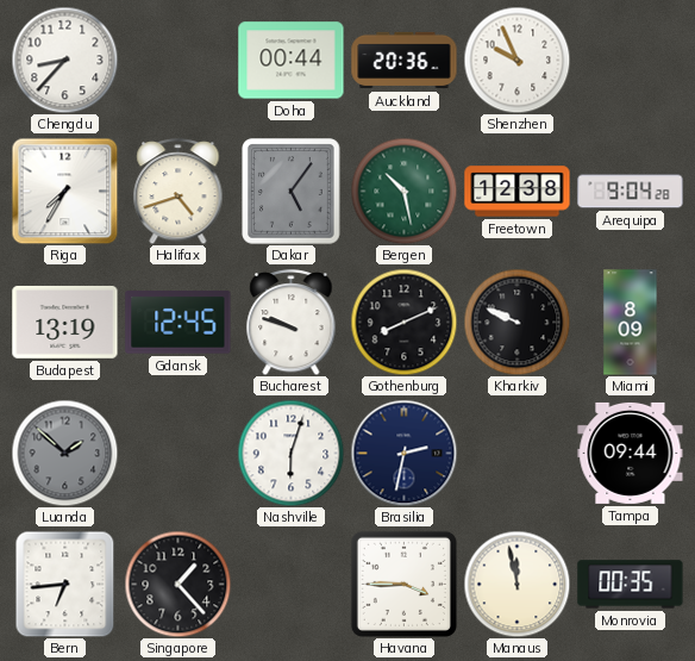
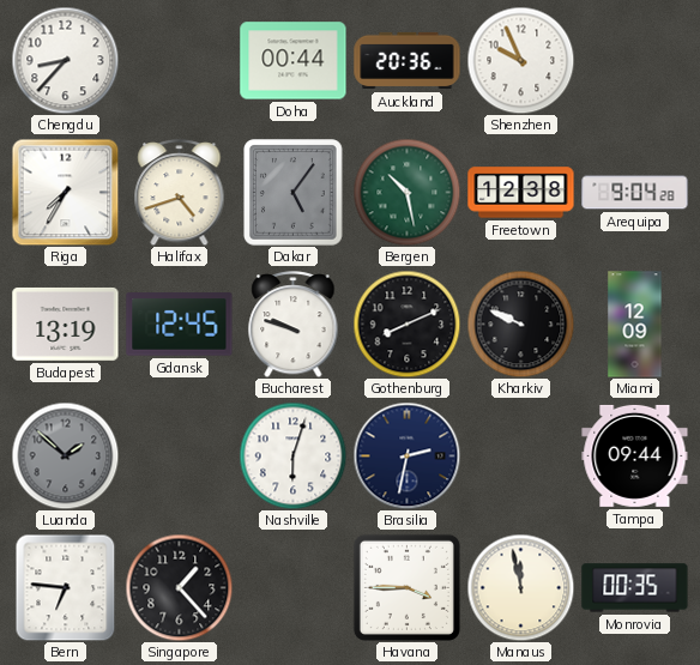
Miami: 8:09 -> 12:09 (635, 325)
Bern: 6:44 -> 6:46 (66, 587)
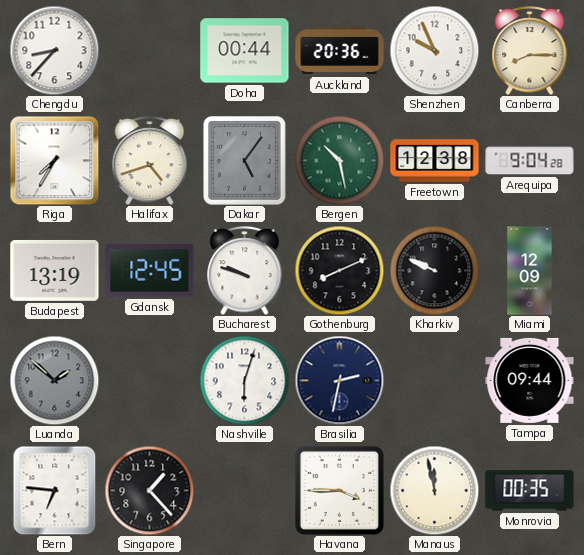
Canberra: none -> 8:15 (530, 51)
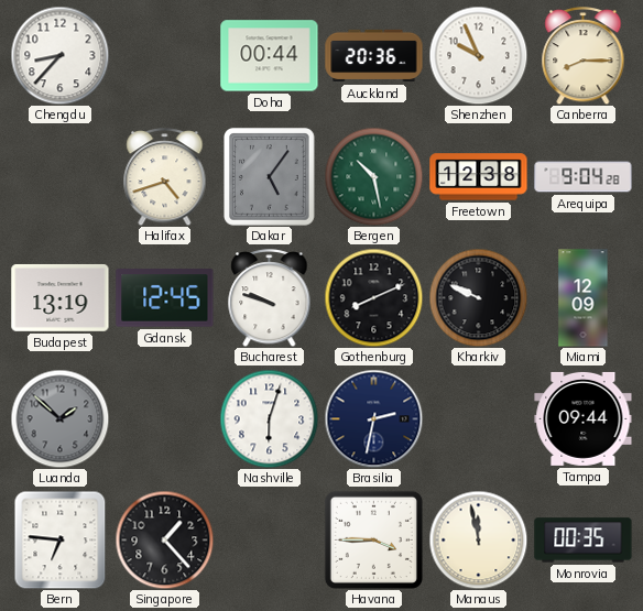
Riga: 7:35 -> none (54, 160)
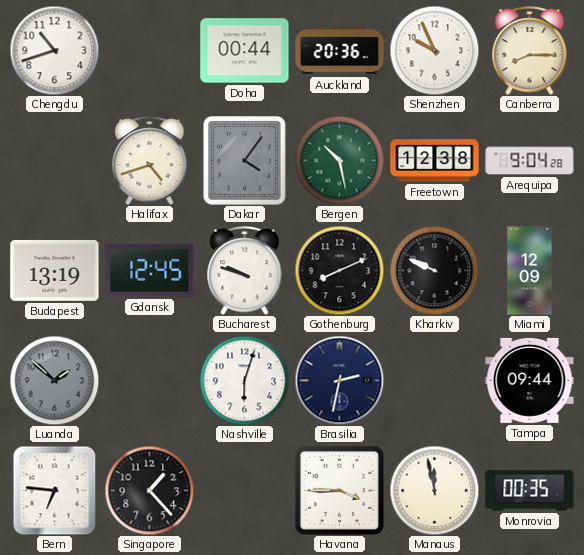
Chengdu: 8:37 -> 10:42 (54, 50)
Dakar: 5:06 -> 4:06 (245, 161)
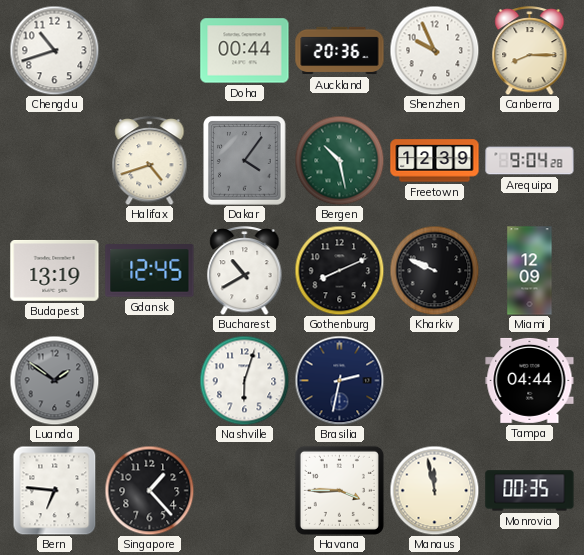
Freetown: 12:38 -> 12:39 (435, 161)
Bucharest: 9:48 -> 10:40 (245, 271)
Luanda: 1:52 -> 1:51 (54, 380)
Tampa: 09:44 -> 04:44 (530, 380)
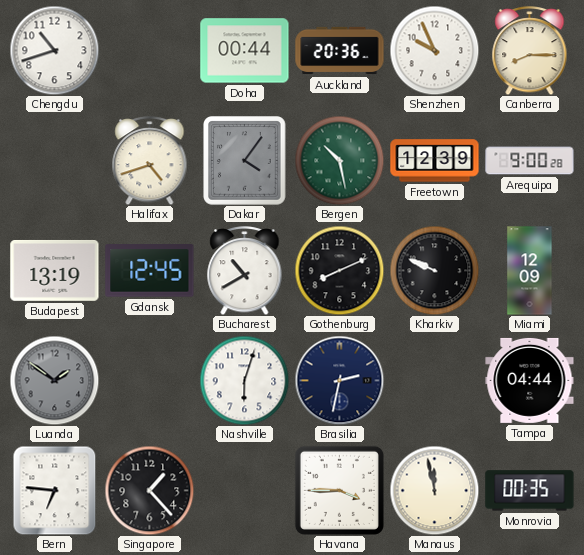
Arequipa: 9:04 -> 9:00 (530, 161)
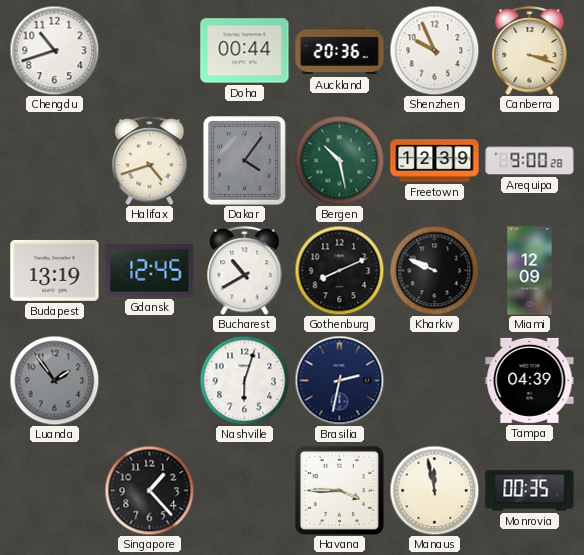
Canberra: 8:15 -> 3:18 (530, 51)
Luanda: 1:51 -> 1:54 (54, 380)
Tampa: 04:44 -> 04:39 (530, 380)
Bern: 6:46 -> none (55, 490)
